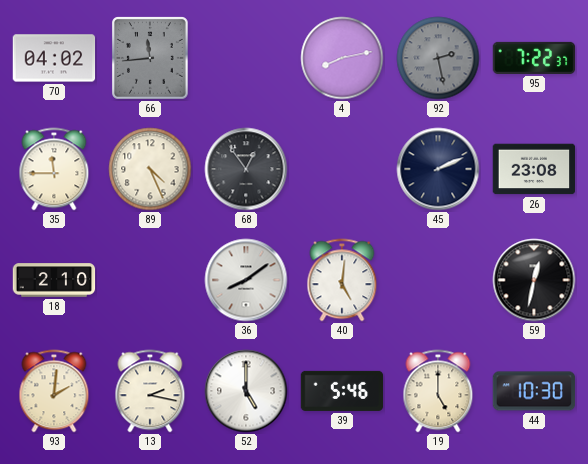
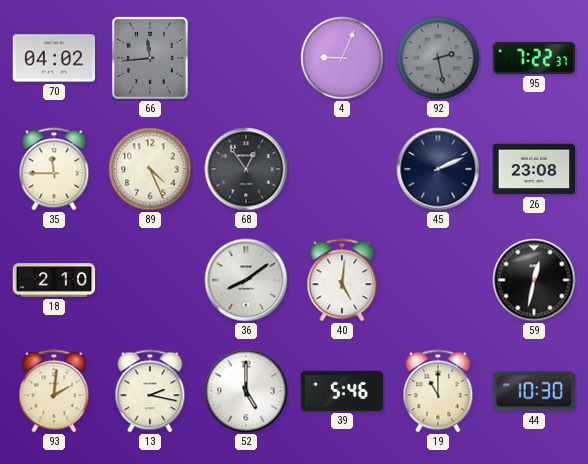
4: 8:13 -> 9:04 (342, 58)
19: 5:00 -> 11:00 (438, 391)
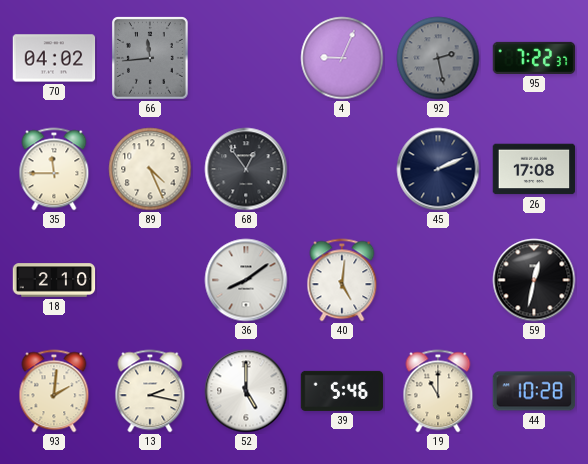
26: 23:08 -> 17:08 (534, 169)
44: 10:30 -> 10:28 (534, 391)
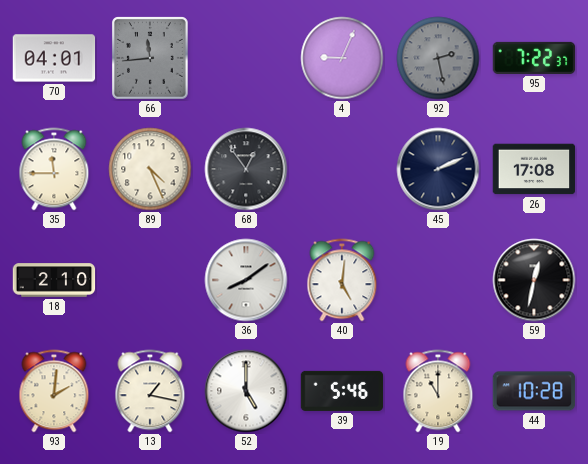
70: 04:02 -> 04:01 (54, 58)
13: 2:17 -> 1:17 (150, 391)
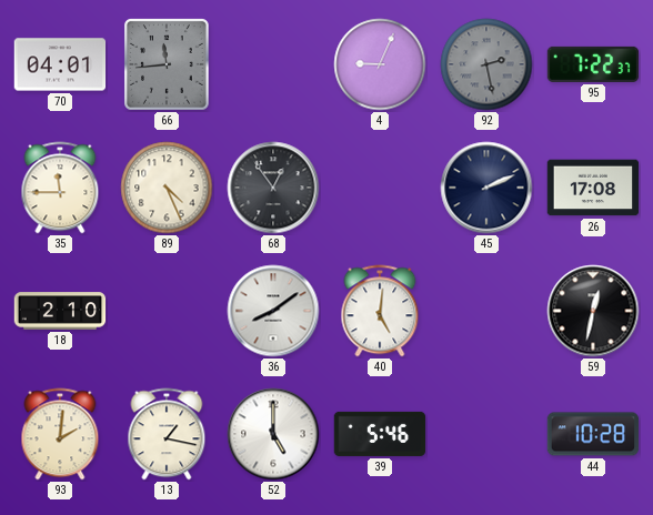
19: 11:00 -> none (438, 391)
